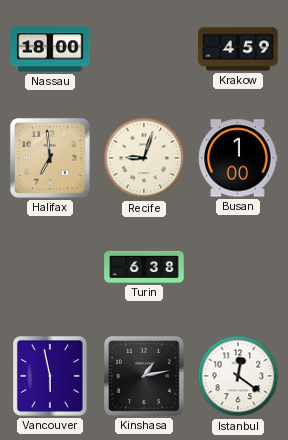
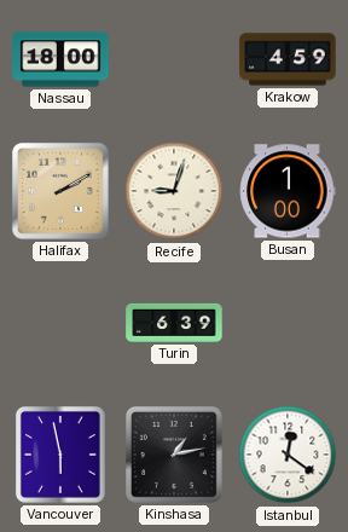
Halifax: 6:59 -> 2:10 (60, 191)
Turin: 6:38 -> 6:39 (174, 323)
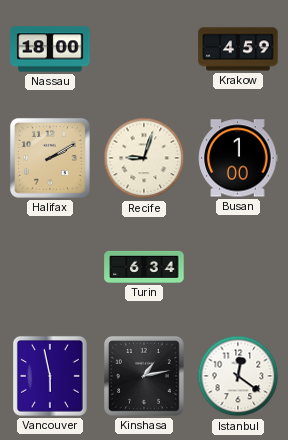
Turin: 6:39 -> 6:34 (144, 267)
